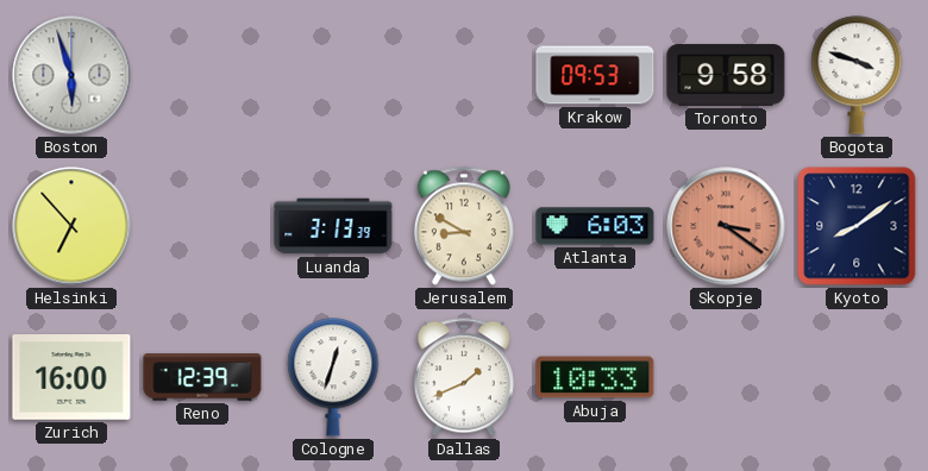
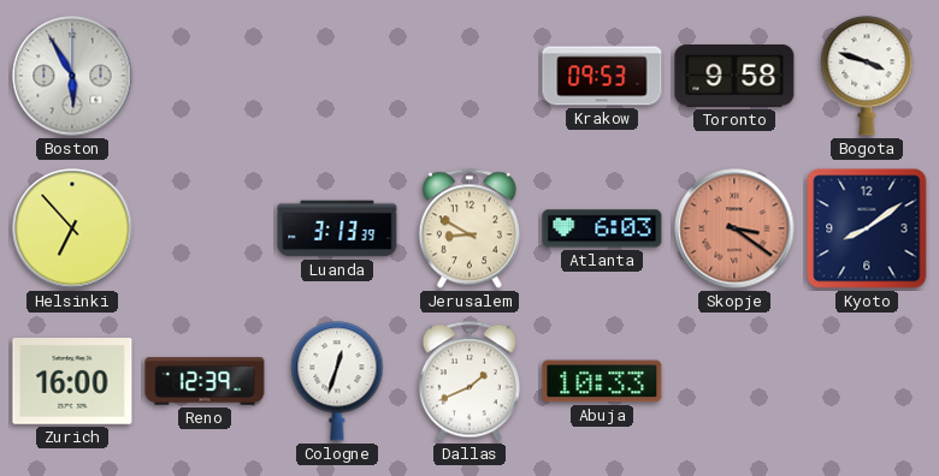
Boston: 5:57 -> 5:55 (72, 76)
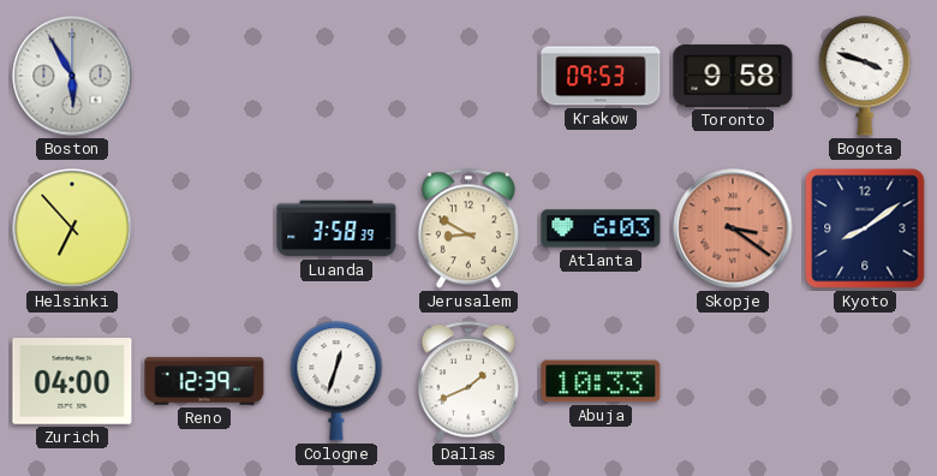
Luanda: 3:13 -> 3:58 (336, 228)
Zurich: 16:00 -> 04:00 (72, 382)
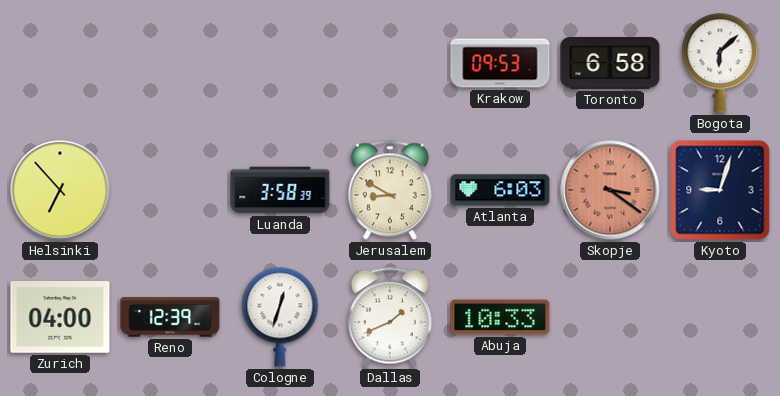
Boston: 5:55 -> none (72, 76)
Toronto: 9:58 -> 6:58 (610, 63)
Bogota: 3:48 -> 6:08 (720, 63)
Kyoto: 8:09 -> 9:03 (720, 190)
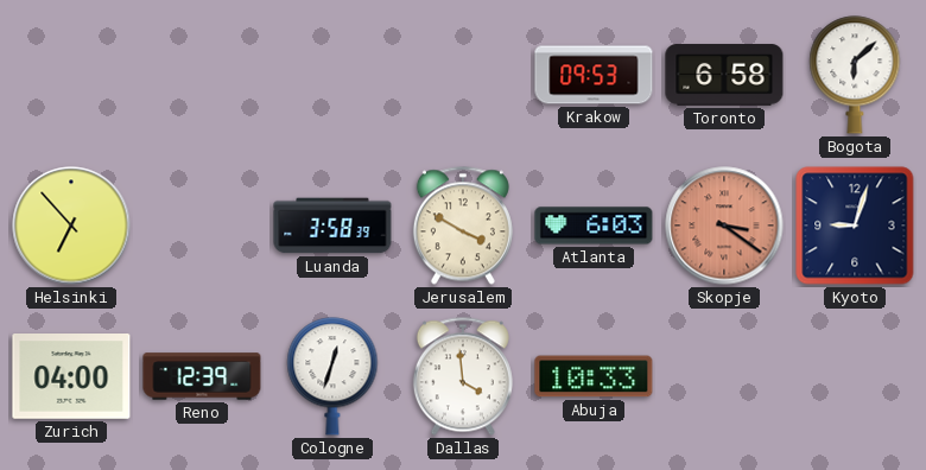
Jerusalem: 8:50 -> 3:50 (463, 226)
Dallas: 1:41 -> 3:59 (463, 376)
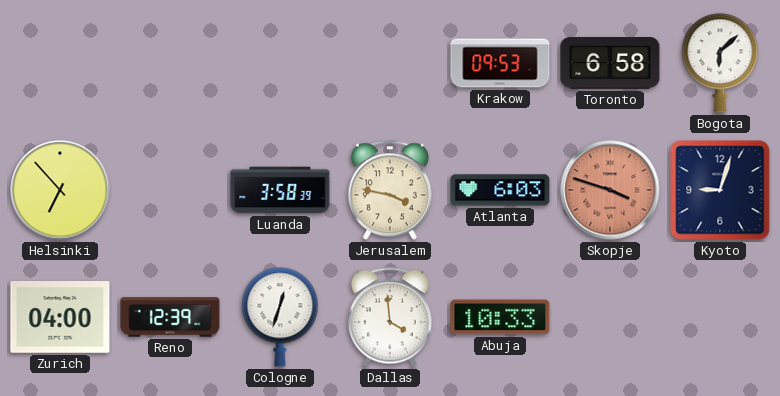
Jerusalem: 3:50 -> 3:47 (390, 190)
Skopje: 3:21 -> 3:48 (610, 190)
